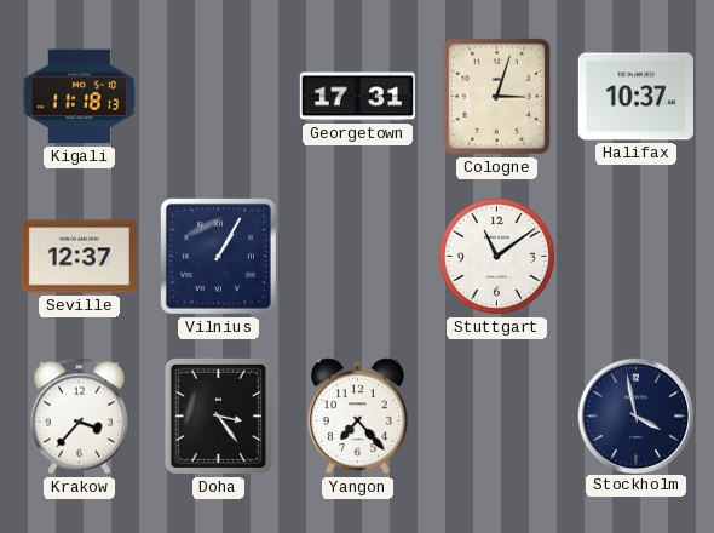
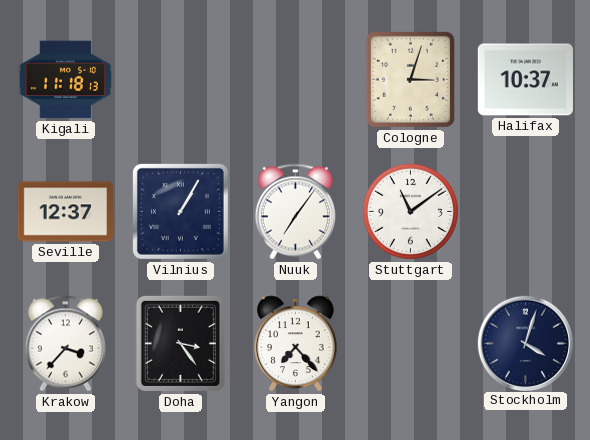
Georgetown: 17:31 -> none (357, 97)
Nuuk: none -> 7:06 (295, 212)
Stockholm: 3:58 -> 4:03 (525, 343)
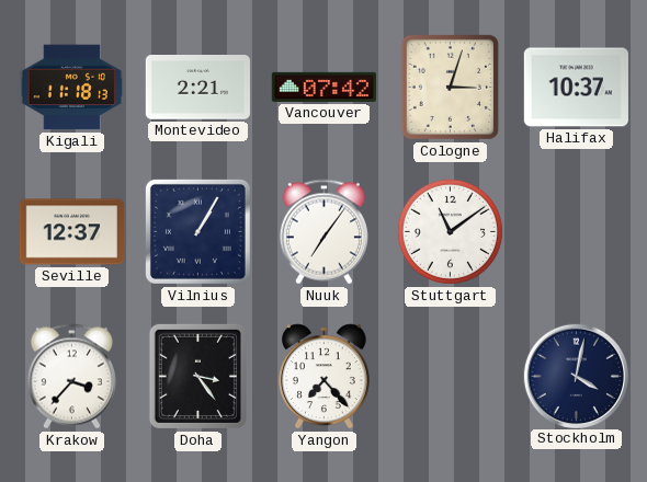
Montevideo: none -> 2:21 (197, 88)
Vancouver: none -> 07:42 (323, 87)
Stockholm: 4:03 -> 4:02 (576, 376)
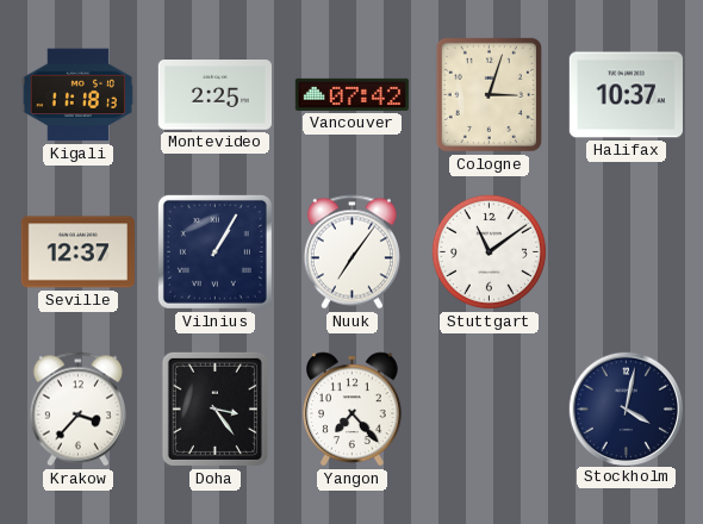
Montevideo: 2:21 -> 2:25 (214, 95)
